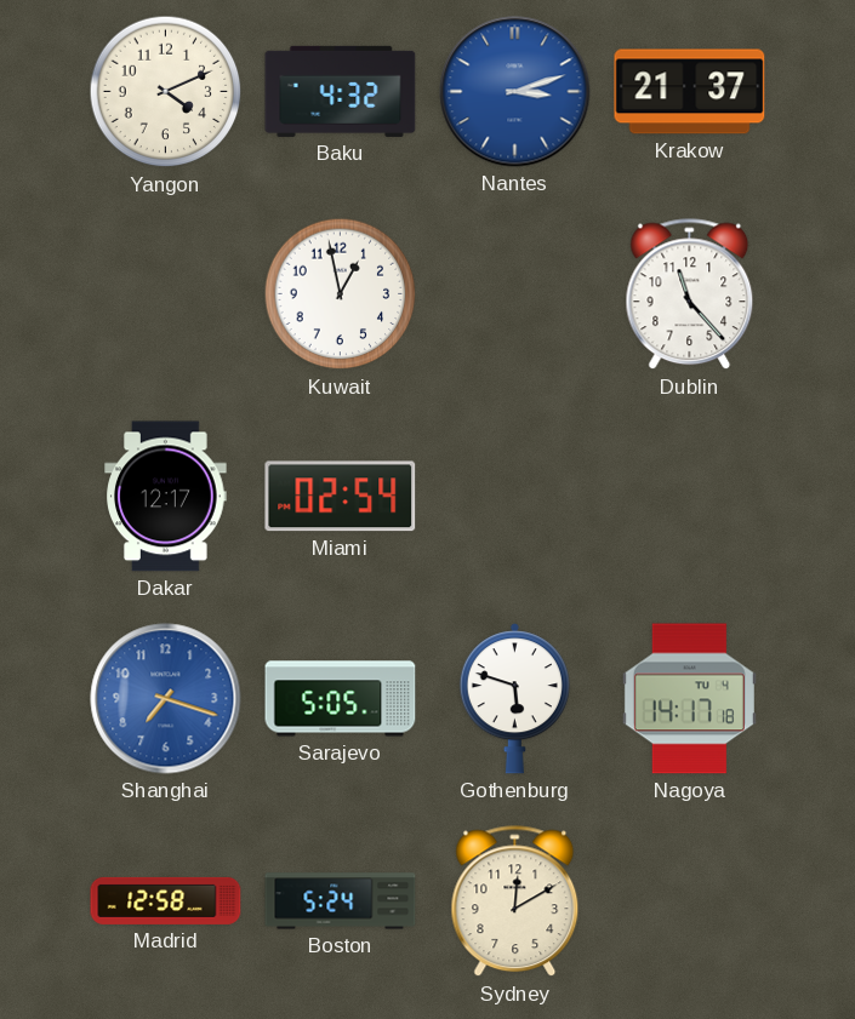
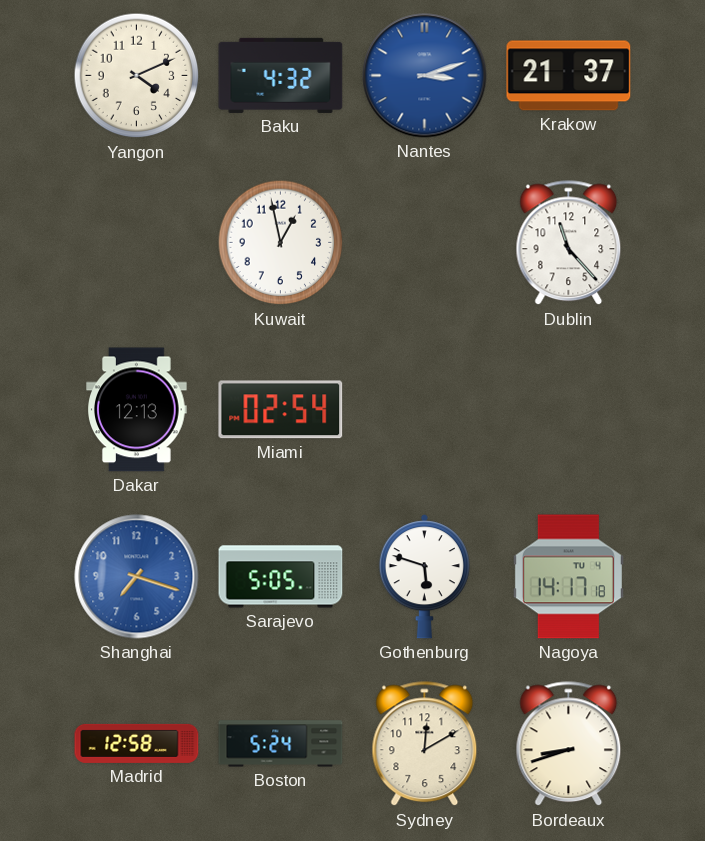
Dakar: 12:17 -> 12:13 (137, 410)
Bordeaux: none -> 8:42 (569, 744)
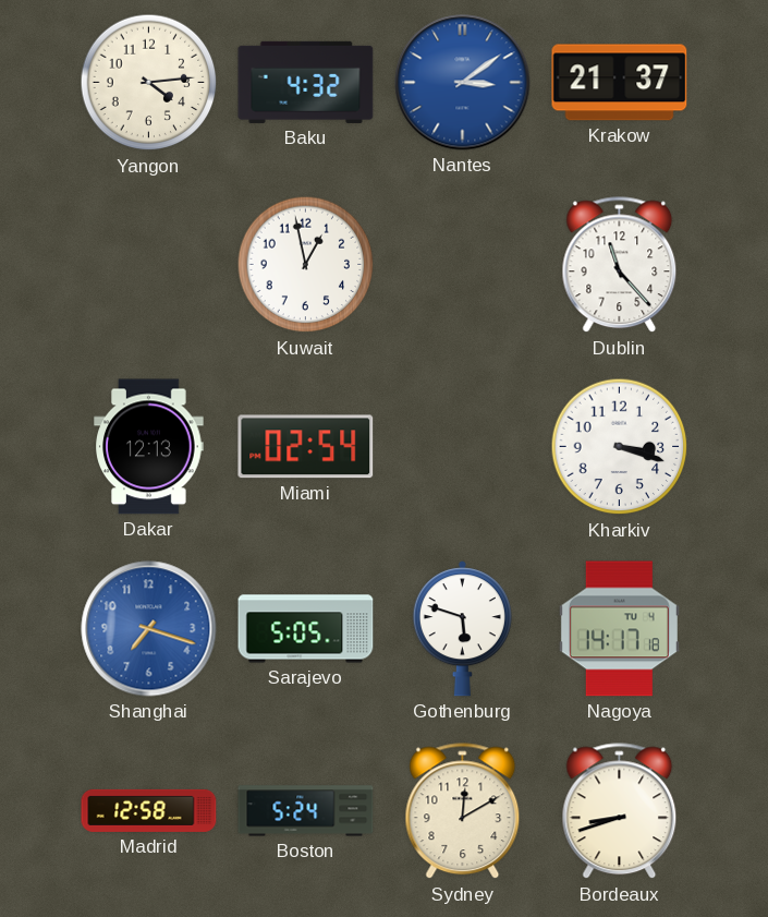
Yangon: 4:11 -> 4:14 (149, 83)
Nantes: 3:12 -> 3:09 (463, 83)
Kharkiv: none -> 3:18 (620, 447)
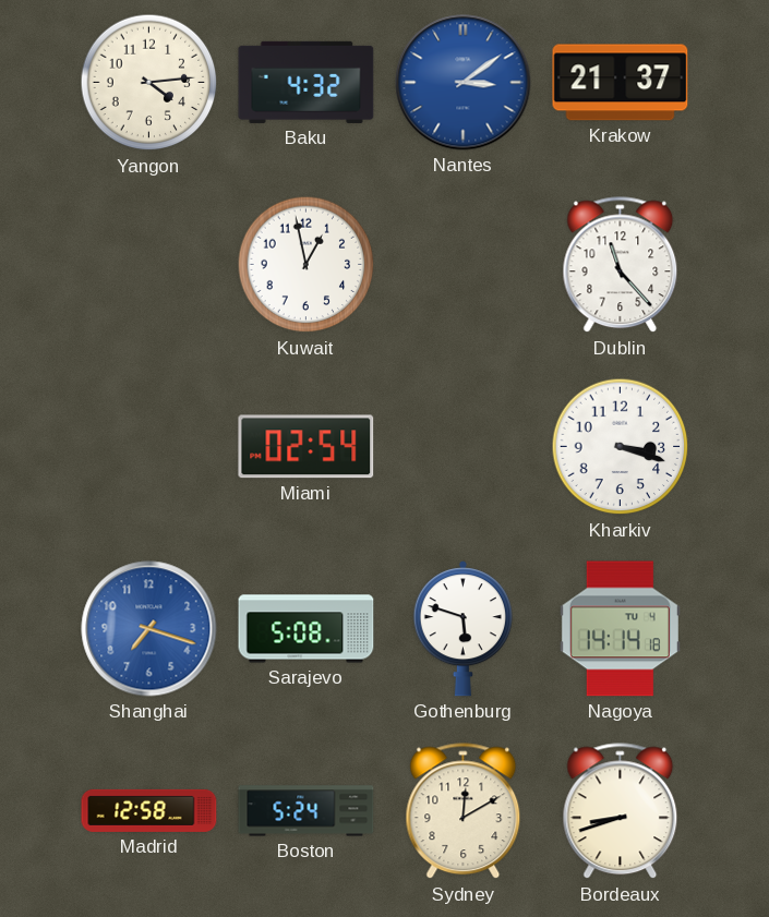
Dakar: 12:13 -> none (149, 447)
Sarajevo: 5:05 -> 5:08 (307, 629)
Nagoya: 14:17 -> 14:14 (620, 629)
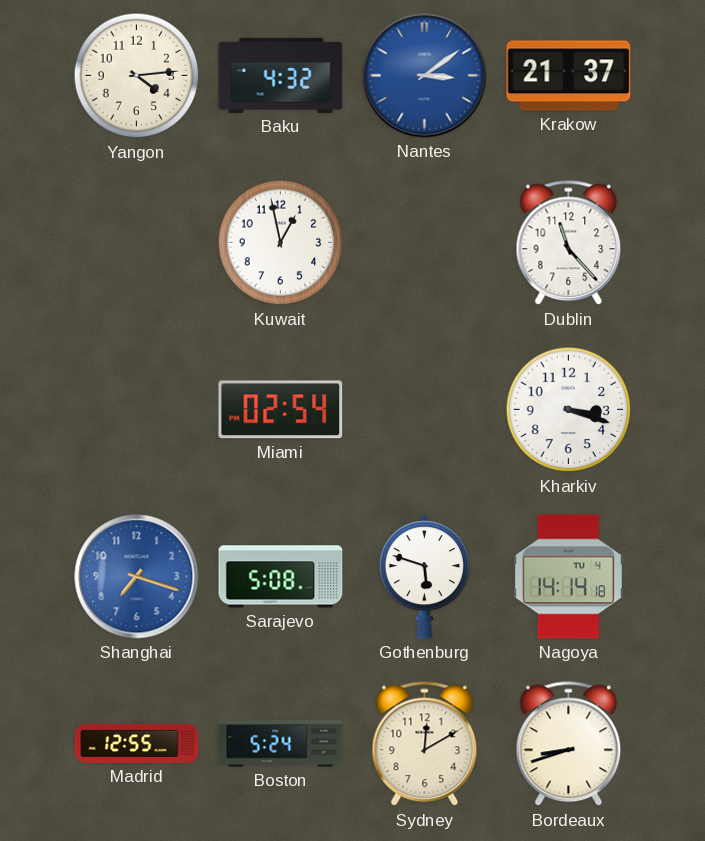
Madrid: 12:58 -> 12:55 (137, 743)
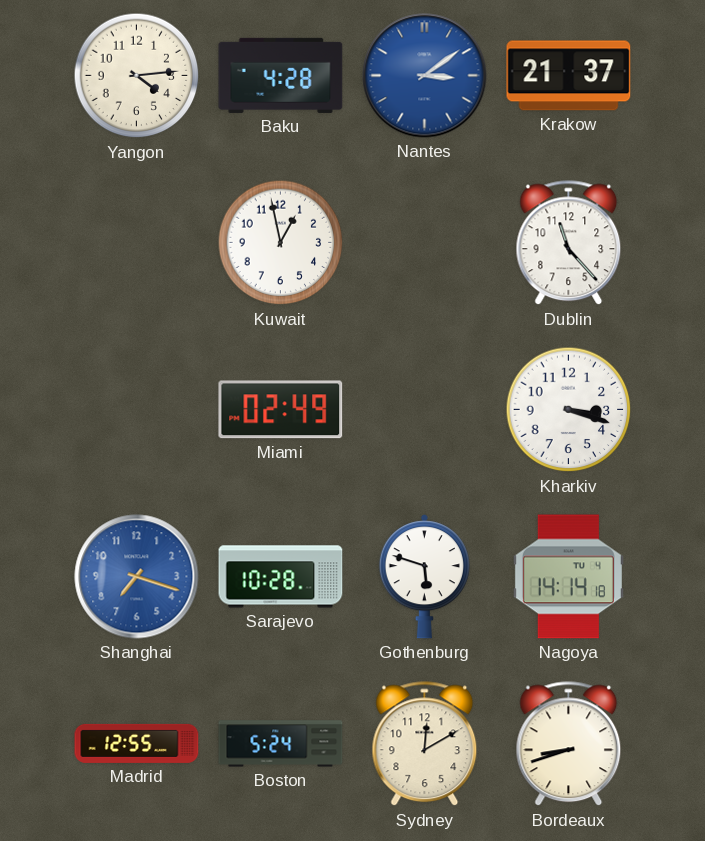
Baku: 4:32 -> 4:28 (281, 75)
Miami: 02:54 -> 02:49 (281, 410)
Sarajevo: 5:08 -> 10:28 (281, 577)
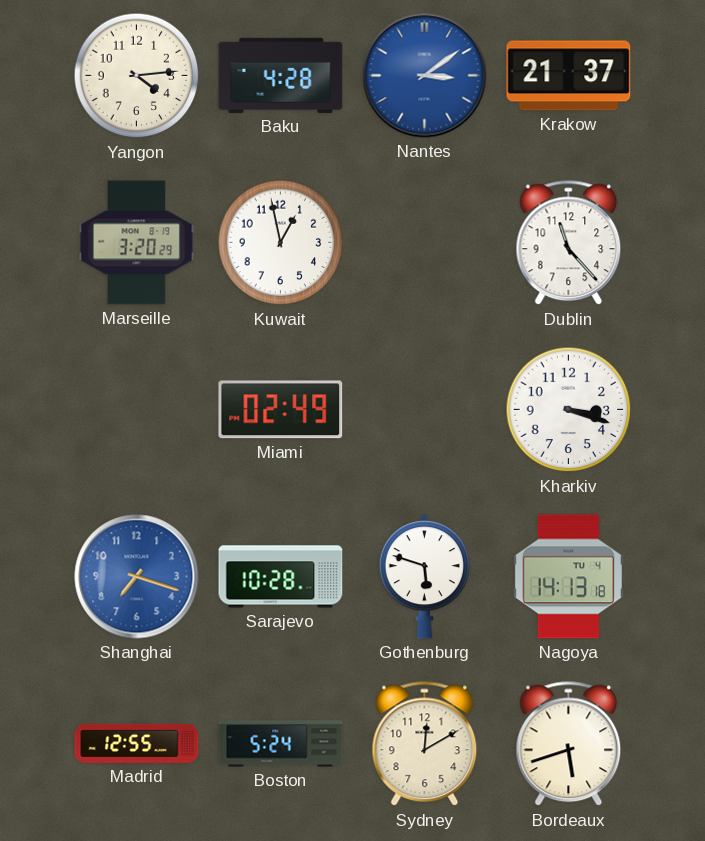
Marseille: none -> 3:20 (137, 243)
Nagoya: 14:14 -> 14:13 (568, 577)
Bordeaux: 8:42 -> 5:42 (569, 744)
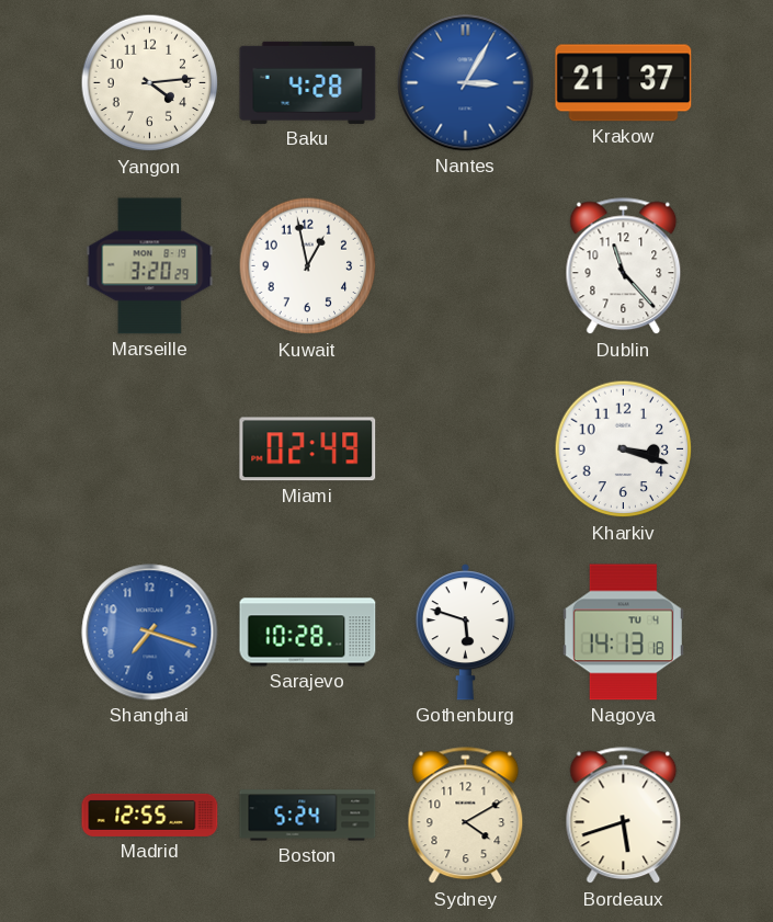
Nantes: 3:09 -> 3:05 (466, 83)
Sydney: 12:10 -> 4:10 (466, 816)
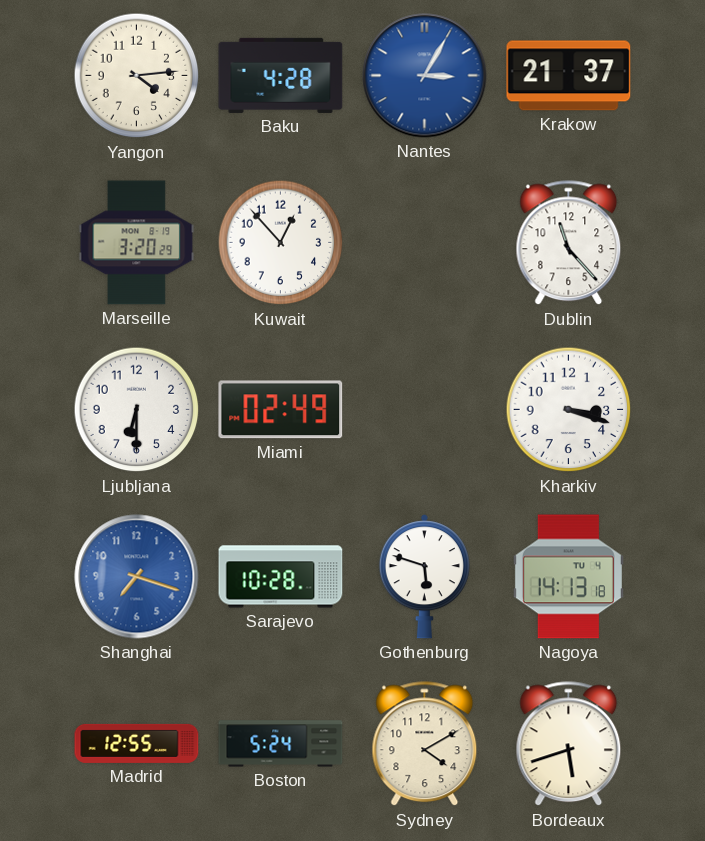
Kuwait: 12:58 -> 12:53 (281, 243)
Ljubljana: none -> 6:30 (137, 410)
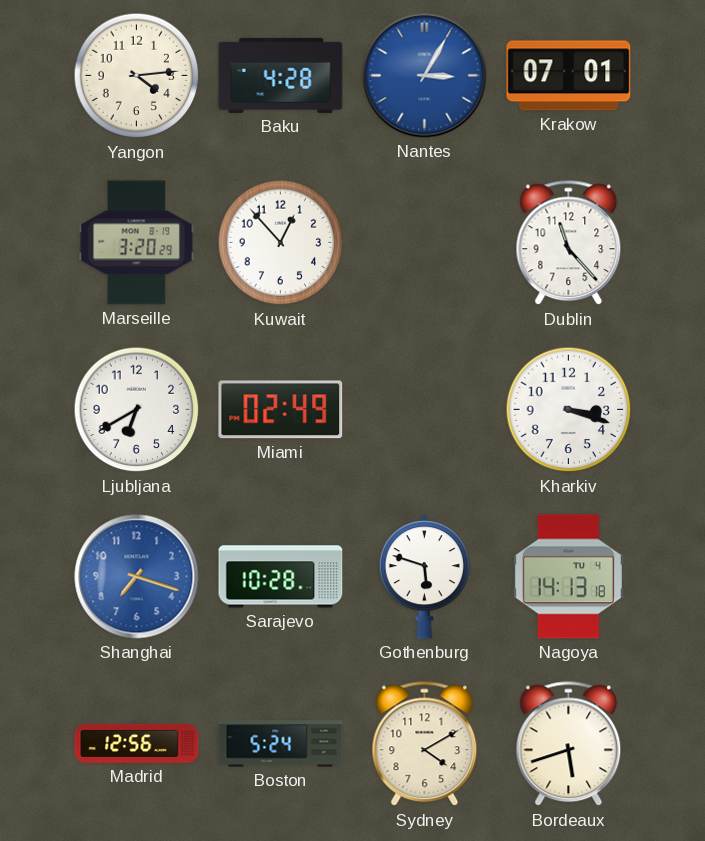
Krakow: 21:37 -> 07:01 (569, 76)
Ljubljana: 6:30 -> 6:40 (137, 410)
Madrid: 12:55 -> 12:56 (137, 743)
